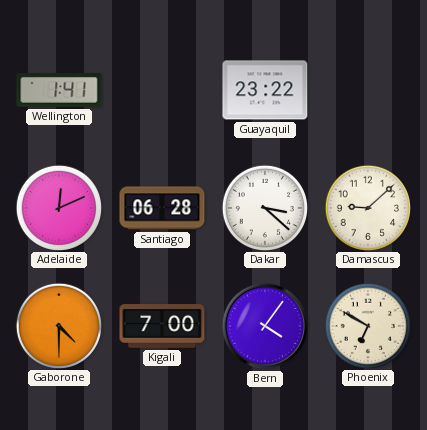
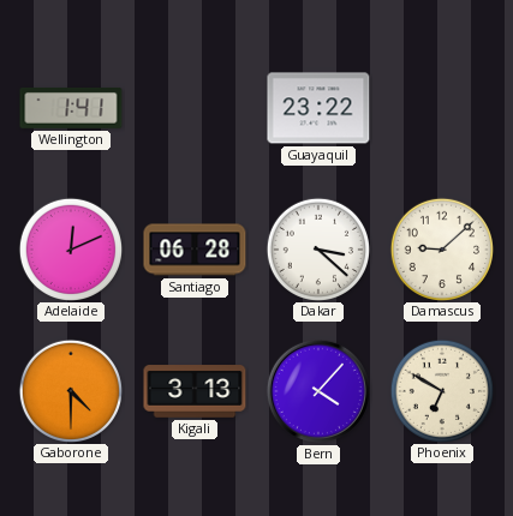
Kigali: 7:00 -> 3:13 (195, 391)
Bern: 4:06 -> 4:07 (318, 391)
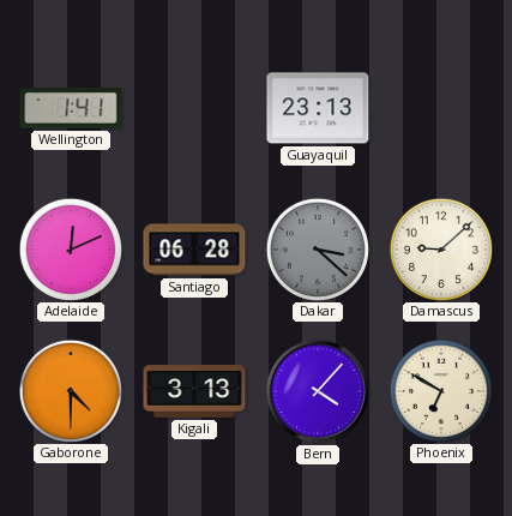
Guayaquil: 23:22 -> 23:13 (318, 108)
Dakar dial: white -> grey (317, 248)
